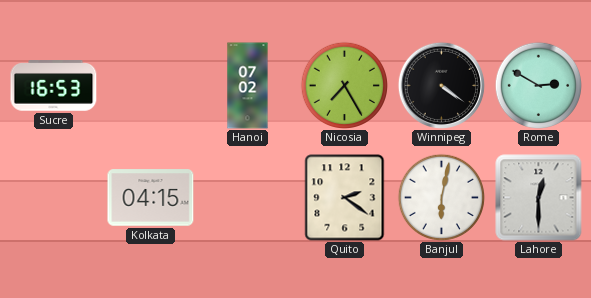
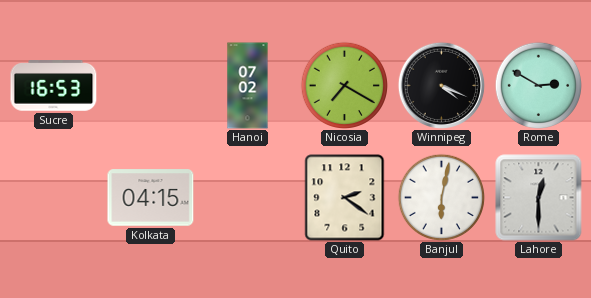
Nicosia: 7:25 -> 7:20 (344, 85)
Winnipeg: 4:21 -> 4:19 (441, 85)
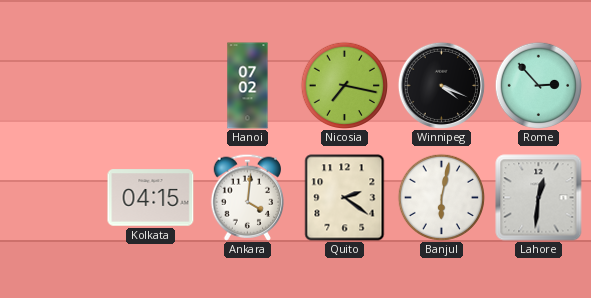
Sucre: 16:53 -> none (54, 86)
Nicosia: 7:20 -> 7:17 (344, 85)
Rome: 2:50 -> 2:53 (538, 85)
Ankara: none -> 4:01 (248, 197)
Lahore: 12:30 -> 12:31 (539, 198)
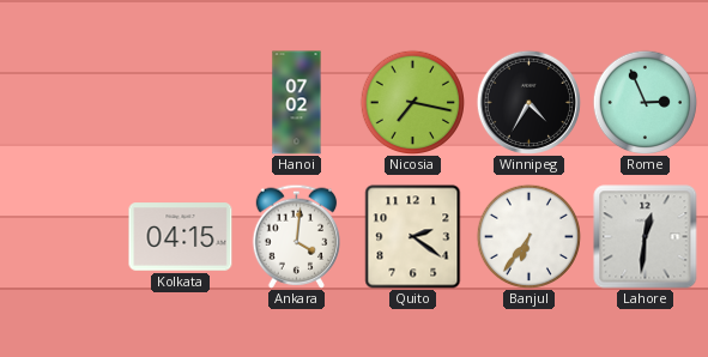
Winnipeg: 4:19 -> 4:35 (528, 102)
Rome: 2:53 -> 2:56 (645, 102)
Banjul: 6:02 -> 6:36 (528, 236)
